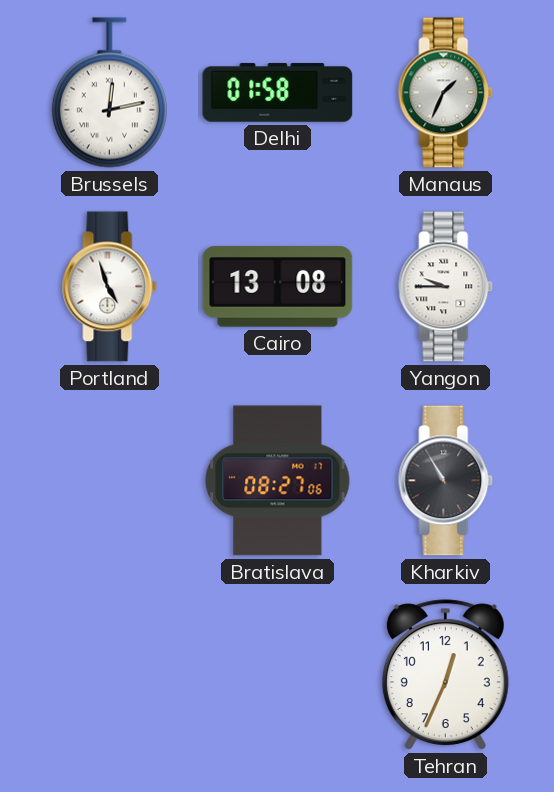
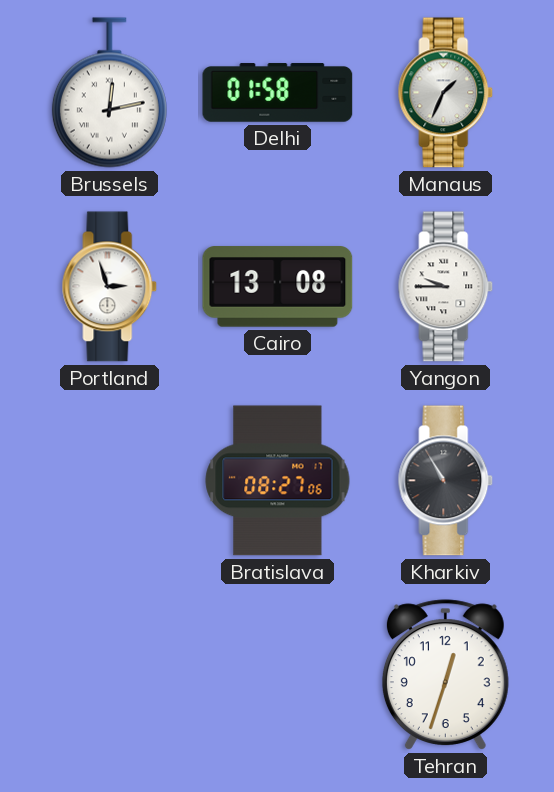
Portland: 4:57 -> 2:57 (110, 287)
Tehran: 12:34 -> 12:33 (445, 675)
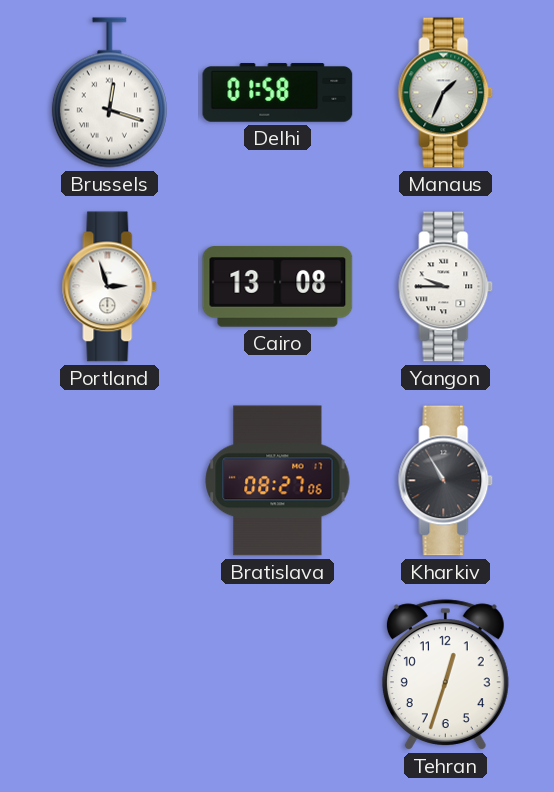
Brussels: 12:13 -> 12:18 (109, 93)
